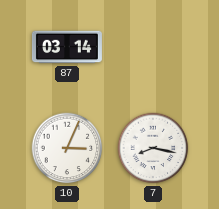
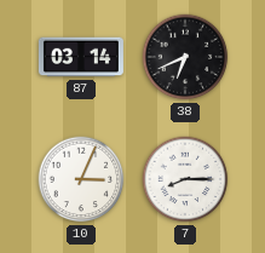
38: none -> 6:41 (185, 57)
7: 8:17 -> 8:15 (185, 179)
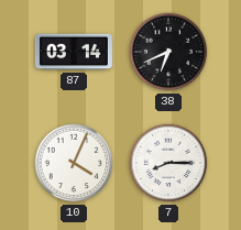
10: 3:04 -> 4:04 (74, 163)
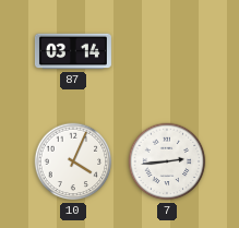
38: 6:41 -> none (168, 52)
7: 8:15 -> 2:44 (167, 161)
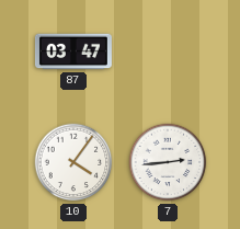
87: 03:14 -> 03:47 (73, 51)
10: 4:04 -> 4:06 (73, 162)
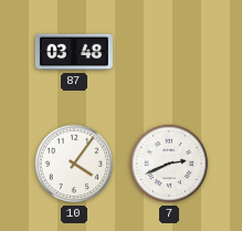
87: 03:47 -> 03:48 (74, 52)
7: 2:44 -> 2:41 (169, 164)
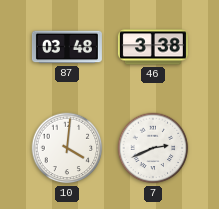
46: none -> 3:38 (153, 47)
10: 4:06 -> 4:01 (67, 148)
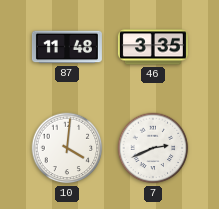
87: 03:48 -> 11:48 (67, 47)
46: 3:38 -> 3:35 (153, 47)
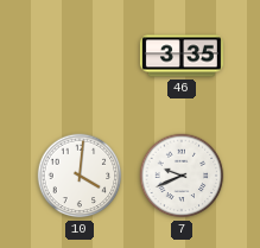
87: 11:48 -> none (67, 47)
7: 2:41 -> 9:41 (182, 176)
